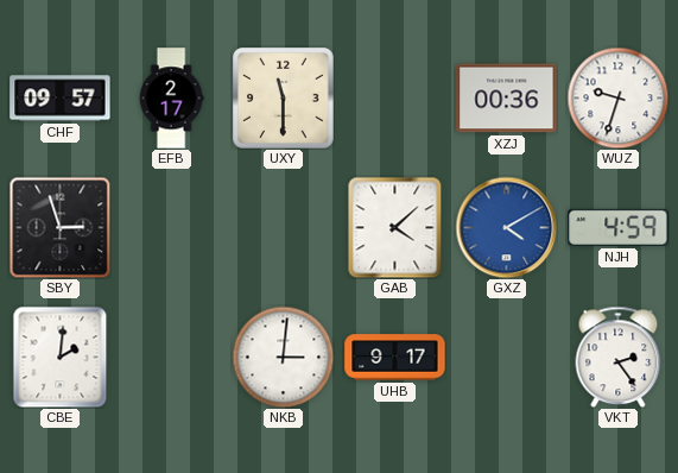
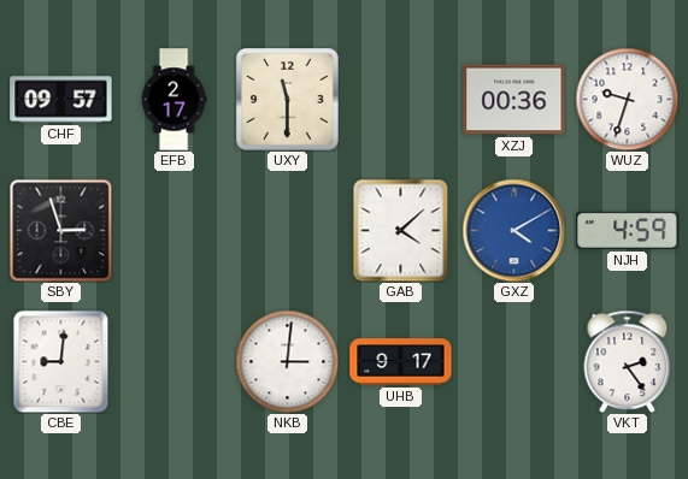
CBE: 2:01 -> 9:01 (61, 361)
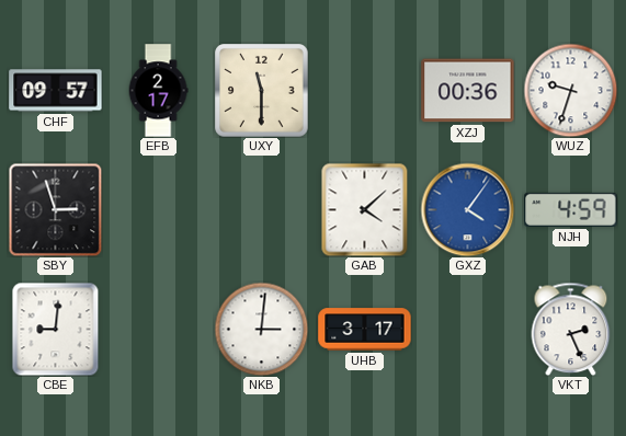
GXZ: 4:10 -> 4:06 (467, 209)
UHB: 9:17 -> 3:17 (365, 330)
VKT: 2:24 -> 2:26 (571, 329)
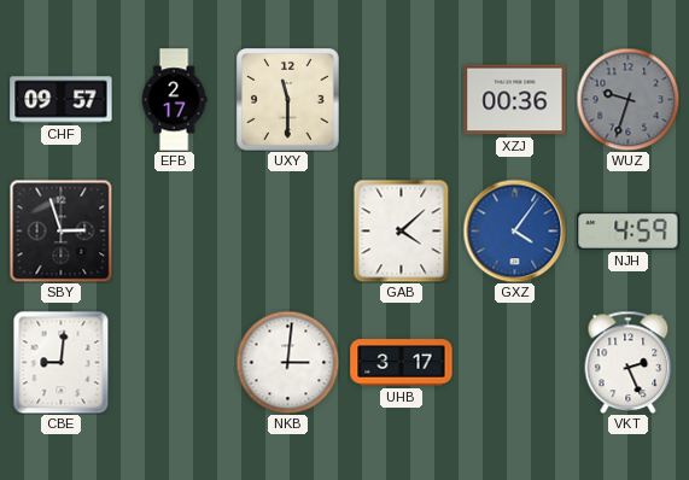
WUZ dial: white -> grey (627, 99)
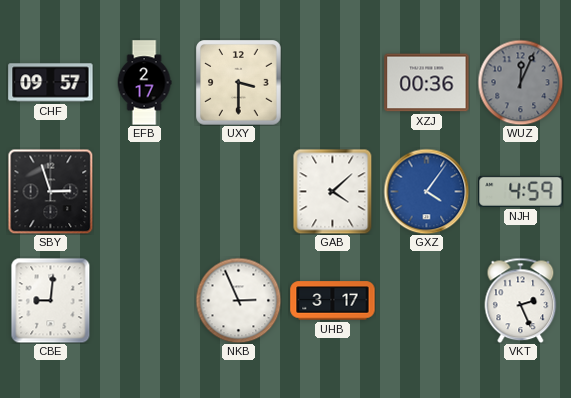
UXY: 11:30 -> 3:30 (239, 83)
WUZ: 9:33 -> 12:04 (520, 82)
NKB: 3:01 -> 2:56 (238, 300)
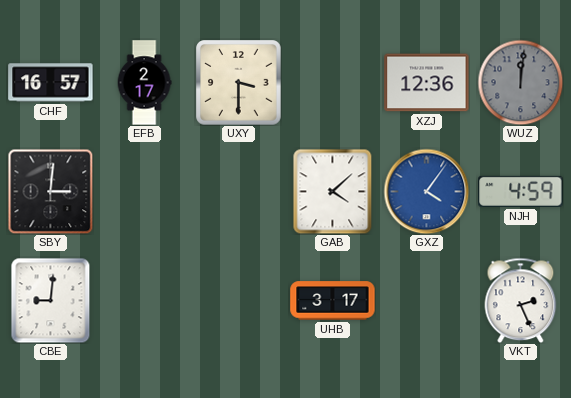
CHF: 09:57 -> 16:57 (51, 83)
XZJ: 00:36 -> 12:36 (427, 83)
WUZ: 12:04 -> 12:01 (520, 82)
SBY: 2:57 -> 3:01 (50, 191)
NKB: 2:56 -> none (238, 300)
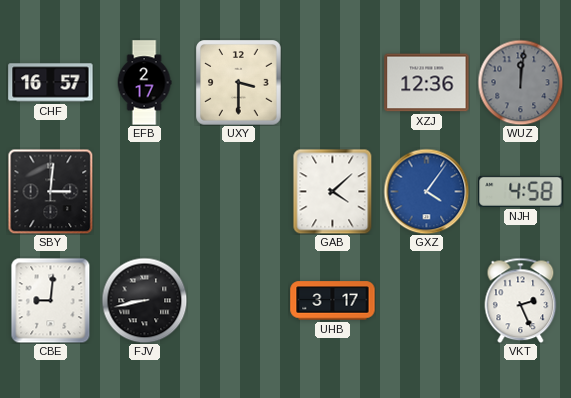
NJH: 4:59 -> 4:58 (521, 191)
FJV: none -> 8:43 (144, 300)
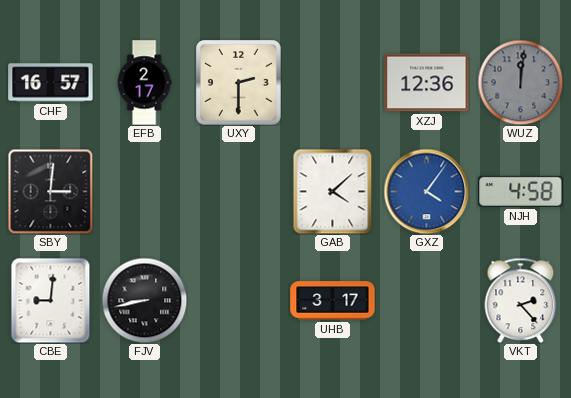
UXY: 3:30 -> 2:30 (239, 83)
VKT: 2:26 -> 2:23 (521, 300)
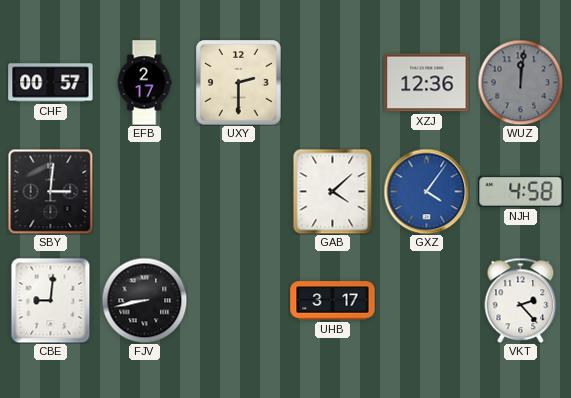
CHF: 16:57 -> 00:57 (51, 83)
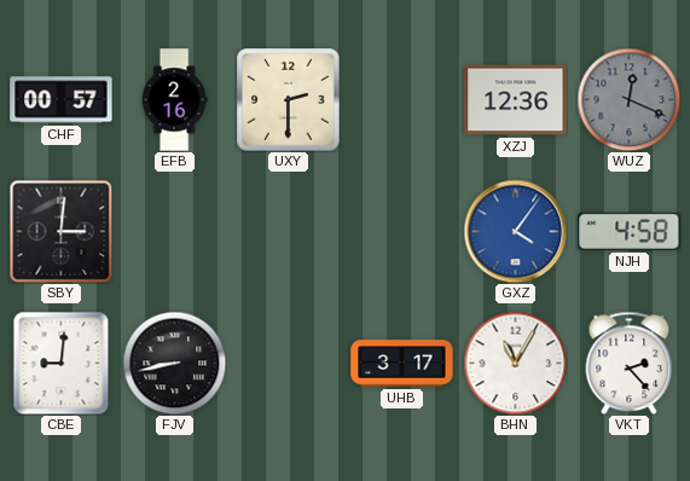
EFB: 2:17 -> 2:16 (174, 100)
WUZ: 12:01 -> 12:19 (628, 99)
GAB: 4:08 -> none (333, 191)
BHN: none -> 11:05 (515, 363)
